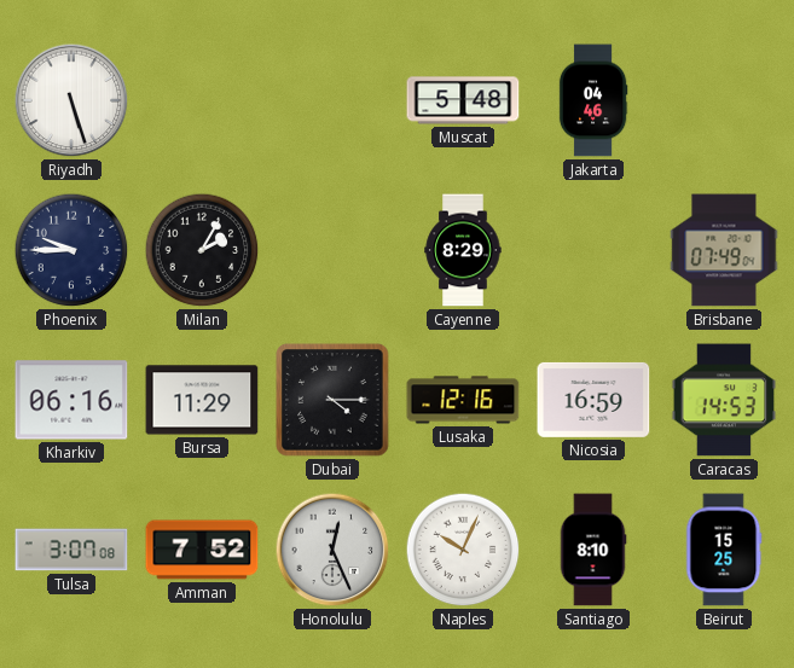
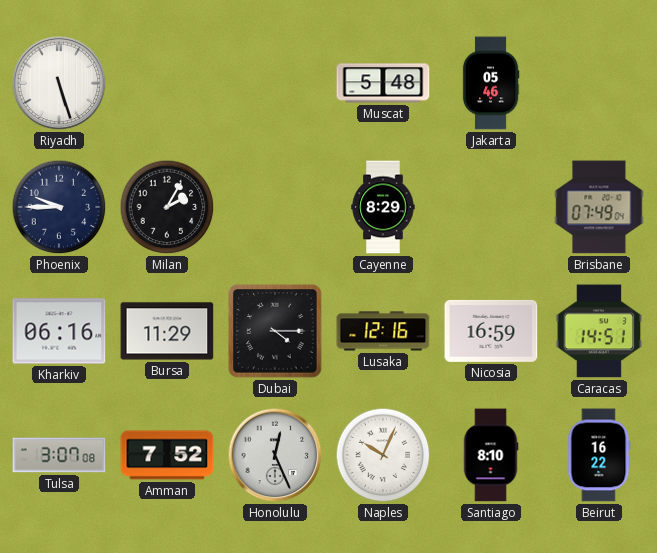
Jakarta: 04:46 -> 05:46 (491, 83)
Caracas: 14:53 -> 14:51 (599, 331)
Beirut: 15:25 -> 16:22 (599, 455)
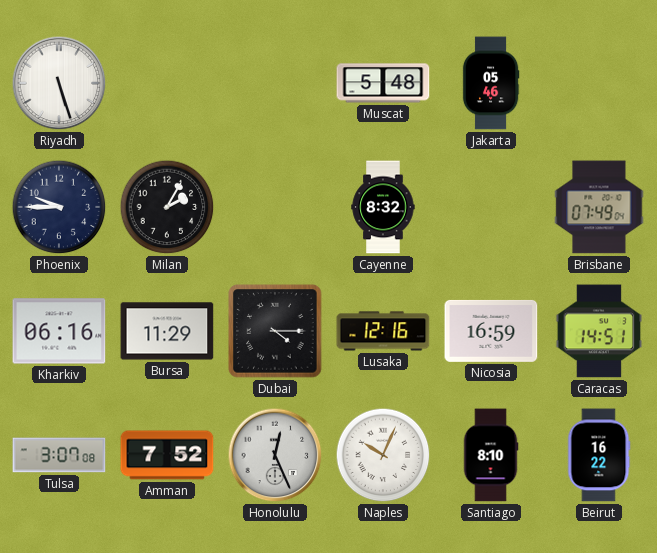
Cayenne: 8:29 -> 8:32 (383, 207)
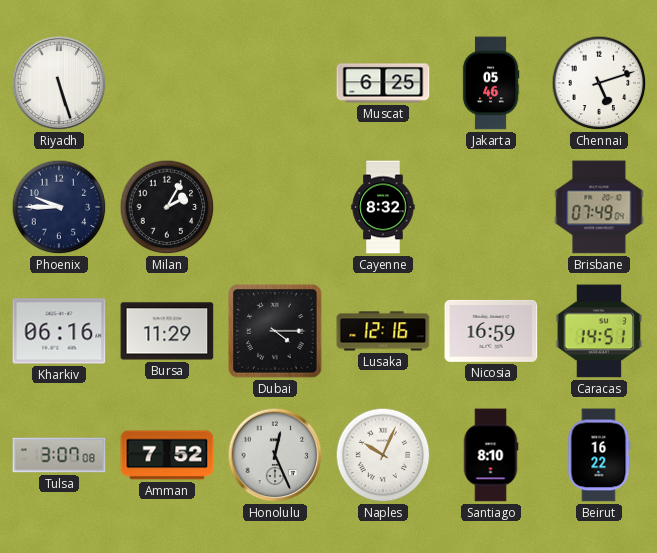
Muscat: 5:48 -> 6:25 (383, 83)
Chennai: none -> 5:12 (599, 83)
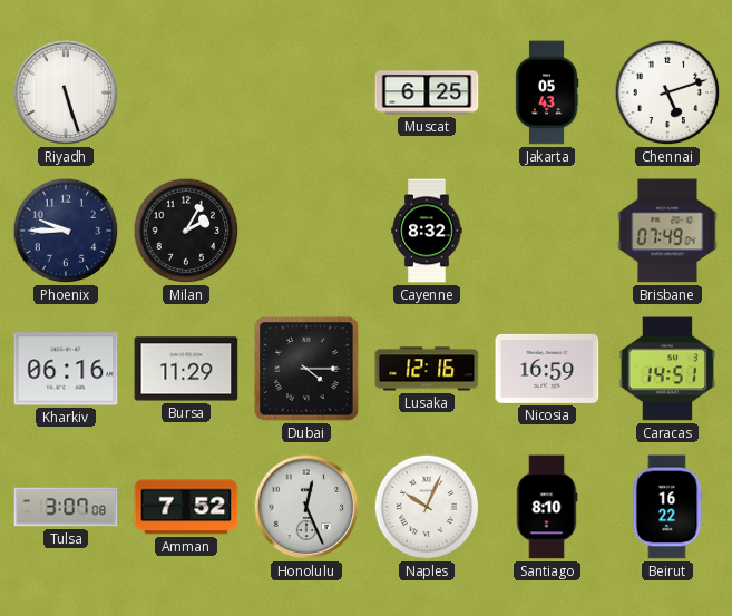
Jakarta: 05:46 -> 05:43 (547, 92)
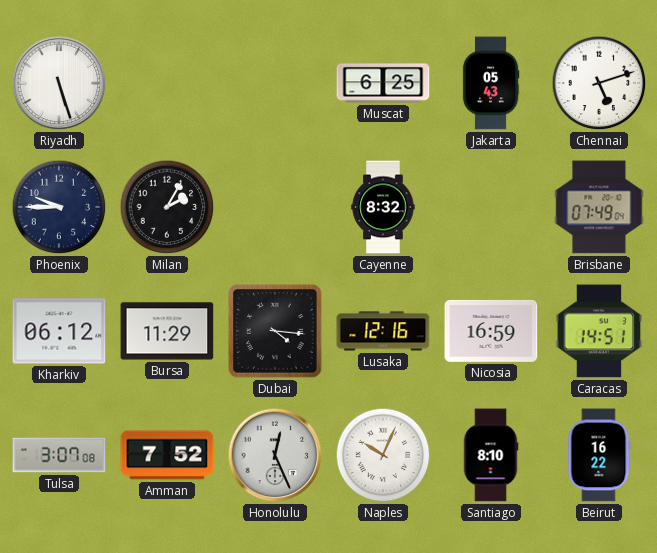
Kharkiv: 06:16 -> 06:12 (59, 331)
Dubai: 4:15 -> 4:16 (275, 331)
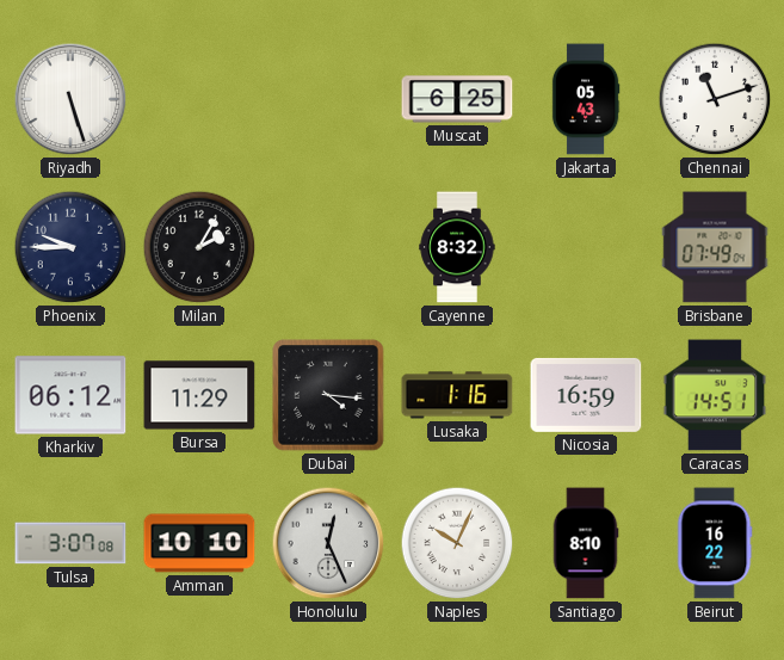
Chennai: 5:12 -> 11:12 (715, 99)
Lusaka: 12:16 -> 1:16 (457, 395)
Amman: 7:52 -> 10:10 (199, 543)
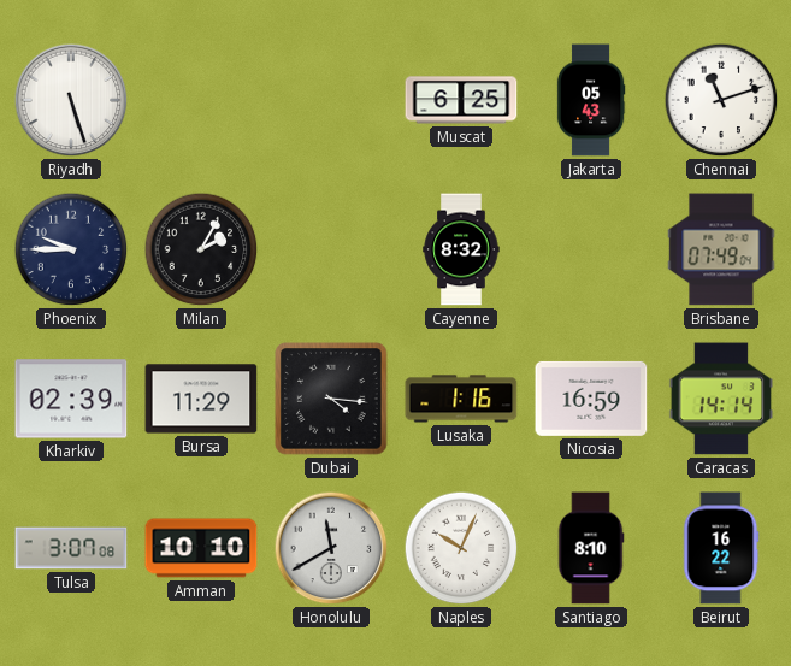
Kharkiv: 06:12 -> 02:39 (71, 399)
Caracas: 14:51 -> 14:14 (721, 399)
Honolulu: 12:26 -> 11:40 (331, 548)
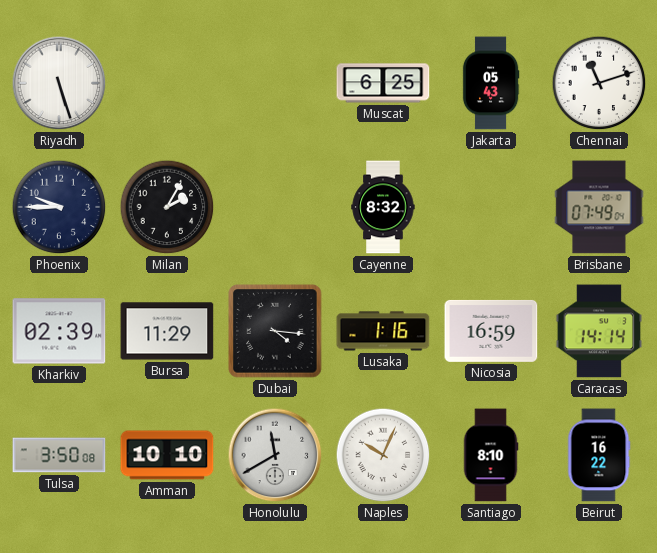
Tulsa: 3:07 -> 3:50 (59, 455)
